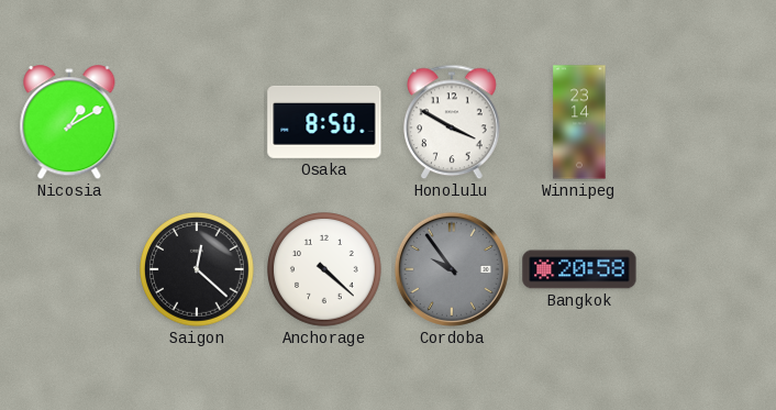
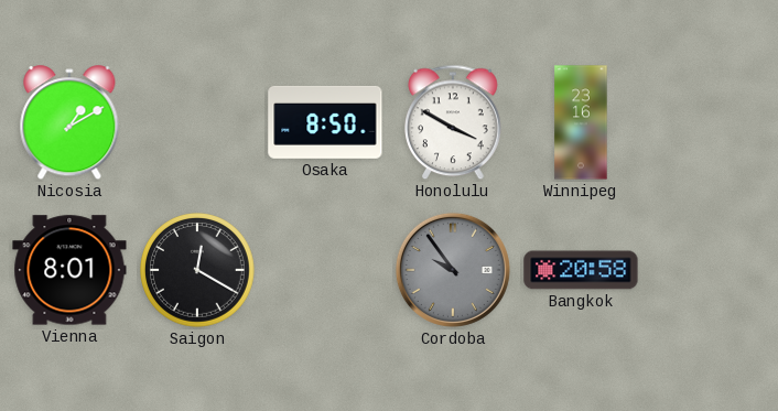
Winnipeg: 23:14 -> 23:16 (581, 122)
Vienna: none -> 8:01 (69, 270)
Saigon: 12:22 -> 12:20 (197, 270)
Anchorage: 4:22 -> none (324, 269)
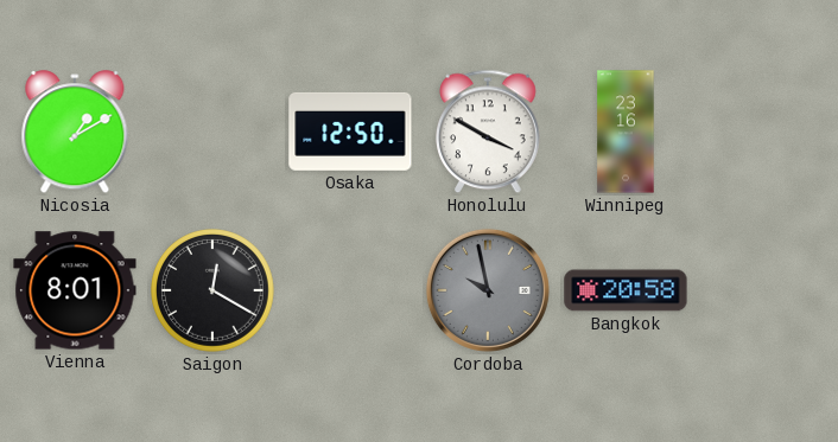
Osaka: 8:50 -> 12:50 (350, 132)
Cordoba: 9:54 -> 9:58 (488, 290)
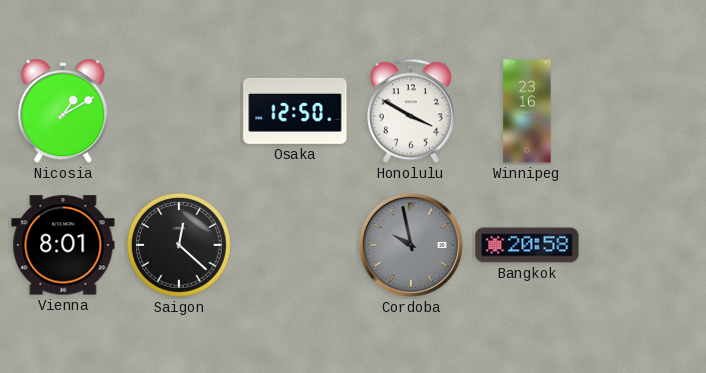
Saigon: 12:20 -> 12:22 (179, 245)
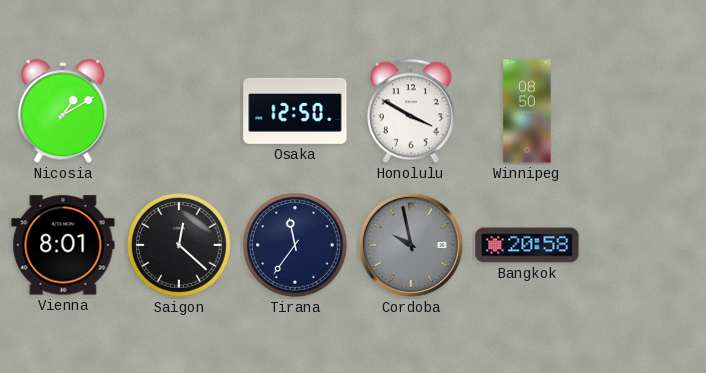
Winnipeg: 23:16 -> 08:50 (527, 111)
Tirana: none -> 11:36 (295, 245)
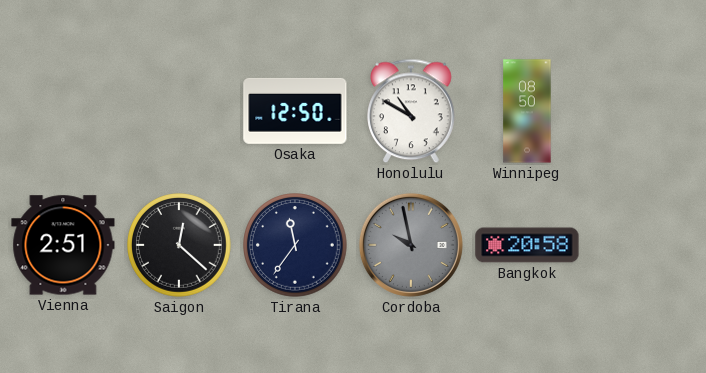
Nicosia: 1:10 -> none (63, 112)
Honolulu: 3:50 -> 10:50 (412, 111)
Vienna: 8:01 -> 2:51 (63, 245)
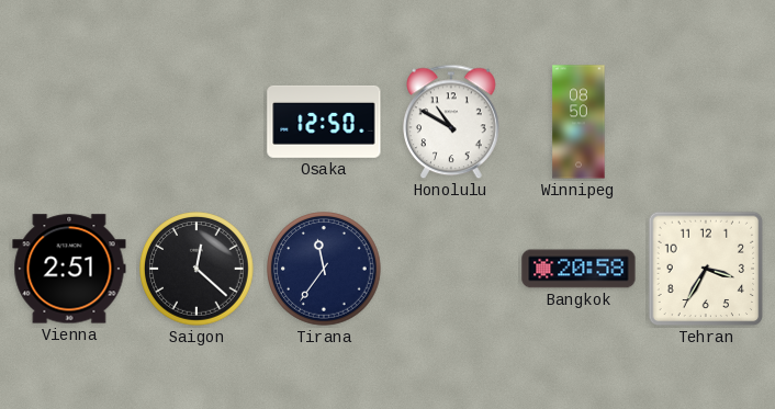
Cordoba: 9:58 -> none (411, 245)
Tehran: none -> 3:35 (706, 269)
